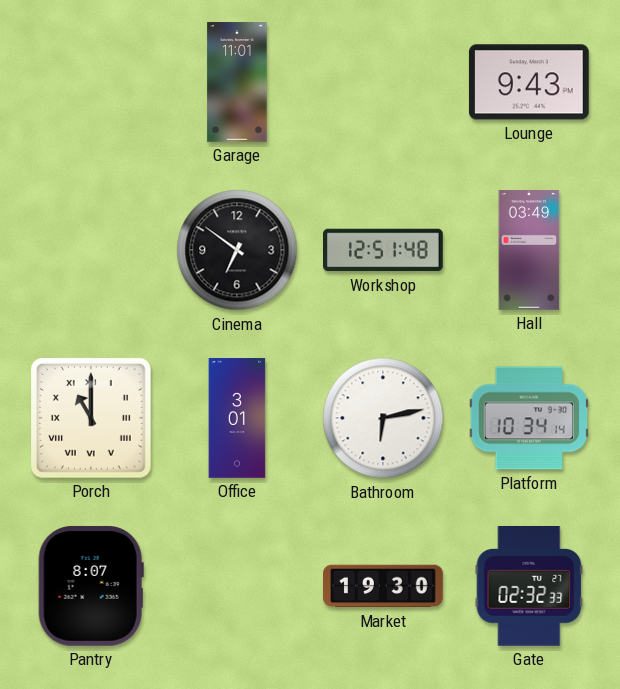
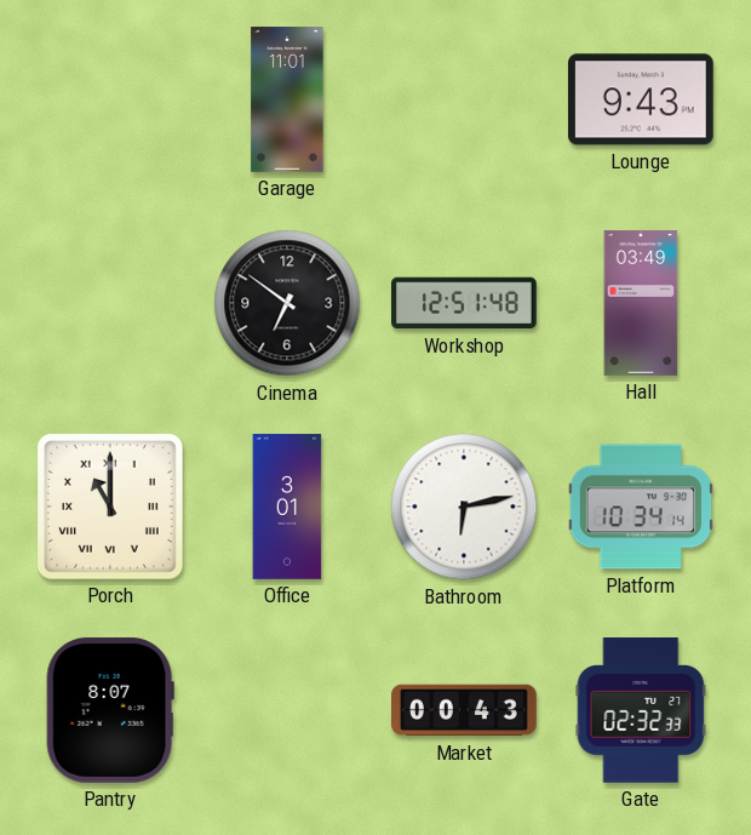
Market: 19:30 -> 00:43 (465, 710)
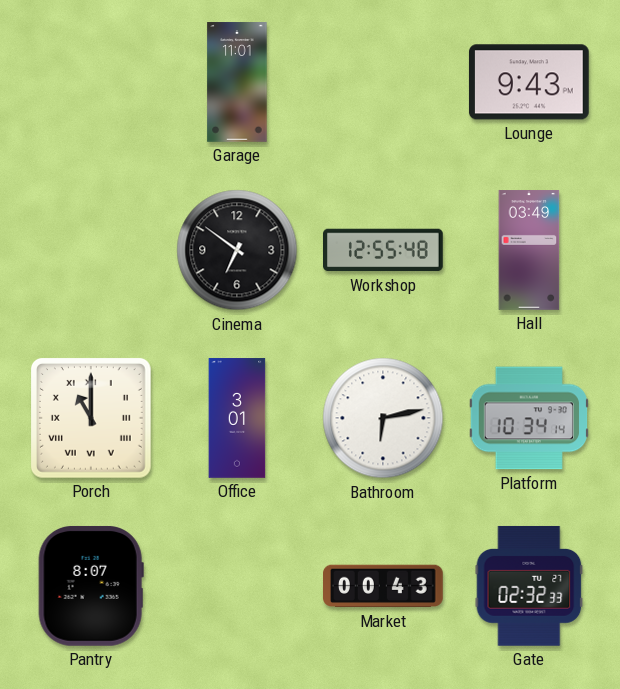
Workshop: 12:51 -> 12:55 (384, 250)
